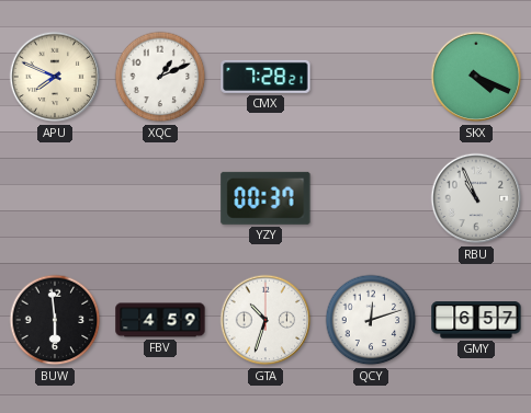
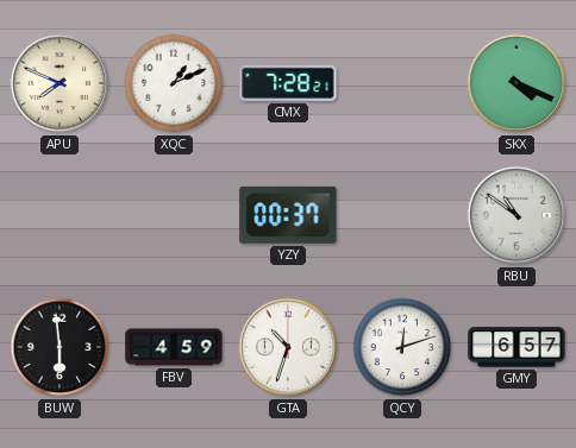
RBU: 10:56 -> 10:51 (516, 215)
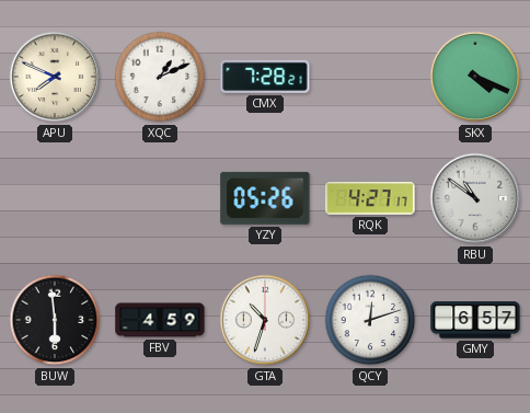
YZY: 00:37 -> 05:26 (265, 198)
RQK: none -> 4:27 (370, 198)
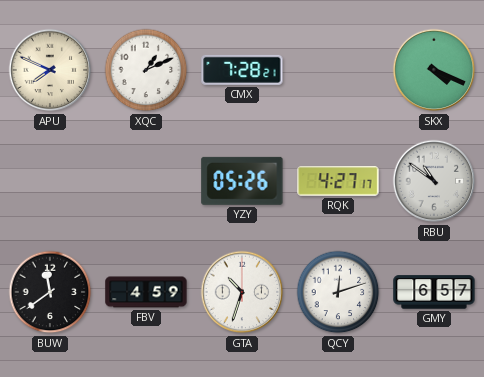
BUW: 5:59 -> 11:39 (50, 292)
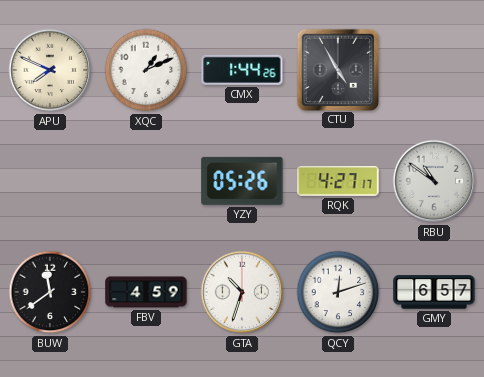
CMX: 7:28 -> 1:44 (242, 70)
CTU: none -> 4:55 (337, 69)
SKX: 4:19 -> none (434, 70)
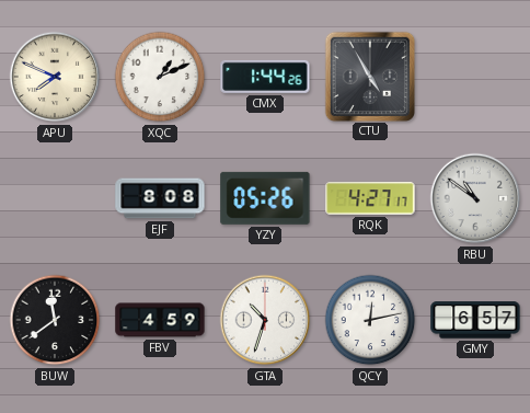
EJF: none -> 8:08 (160, 198)
QCY: 12:12 -> 12:13 (370, 320)
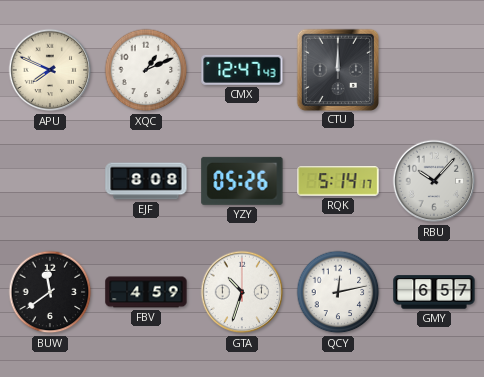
CMX: 1:44 -> 12:47 (242, 70)
CTU: 4:55 -> 12:00 (337, 69)
RQK: 4:27 -> 5:14 (338, 181)
RBU: 10:51 -> 10:07 (434, 181)
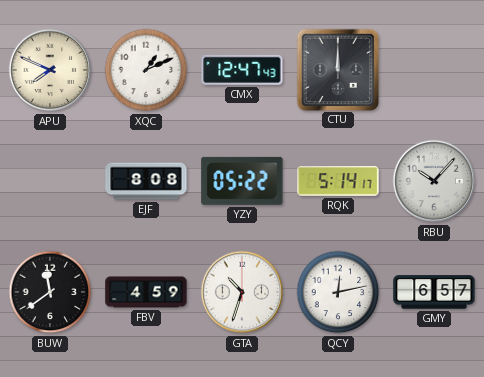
YZY: 05:26 -> 05:22 (242, 181)
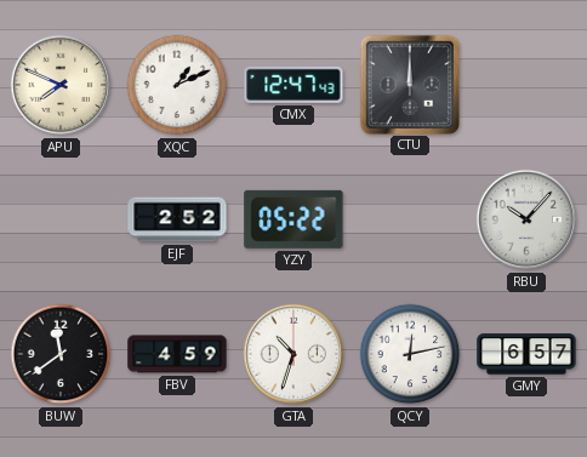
EJF: 8:08 -> 2:52 (177, 219)
RQK: 5:14 -> none (338, 181)
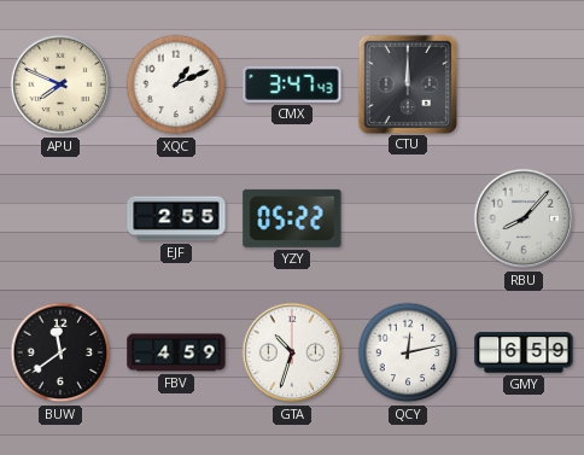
CMX: 12:47 -> 3:47 (292, 84)
EJF: 2:52 -> 2:55 (176, 218)
RBU: 10:07 -> 8:07 (524, 218)
GMY: 6:57 -> 6:59 (524, 352)
